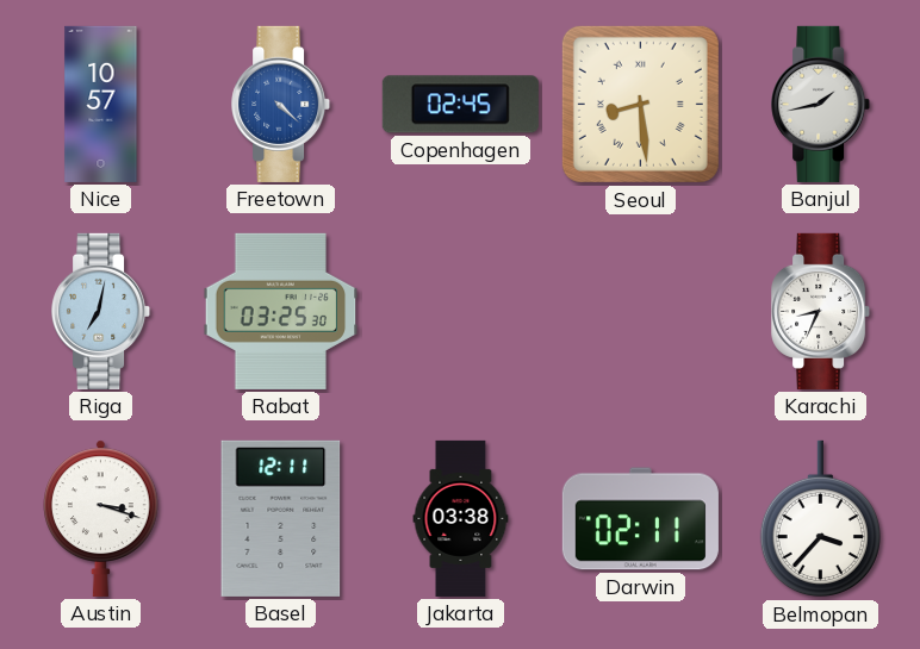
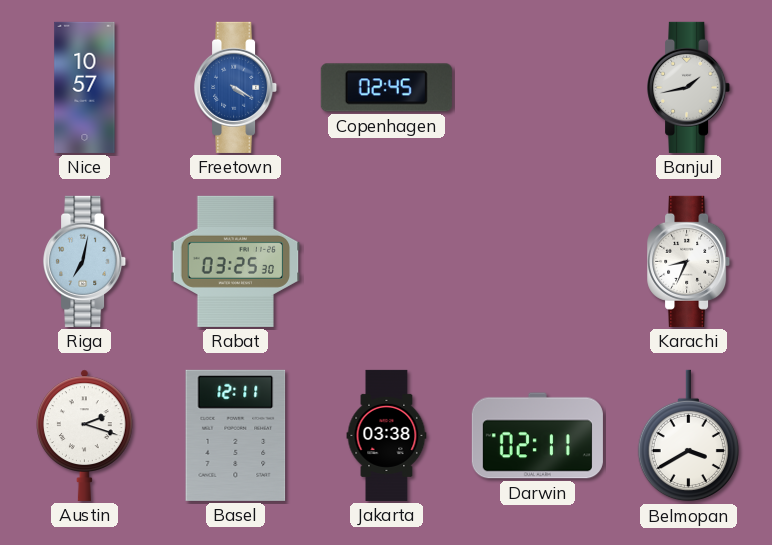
Freetown: 4:22 -> 4:20 (236, 87)
Seoul: 8:29 -> none (640, 104)
Austin: 3:18 -> 2:18 (85, 435)
Belmopan: 3:37 -> 3:40 (688, 436)
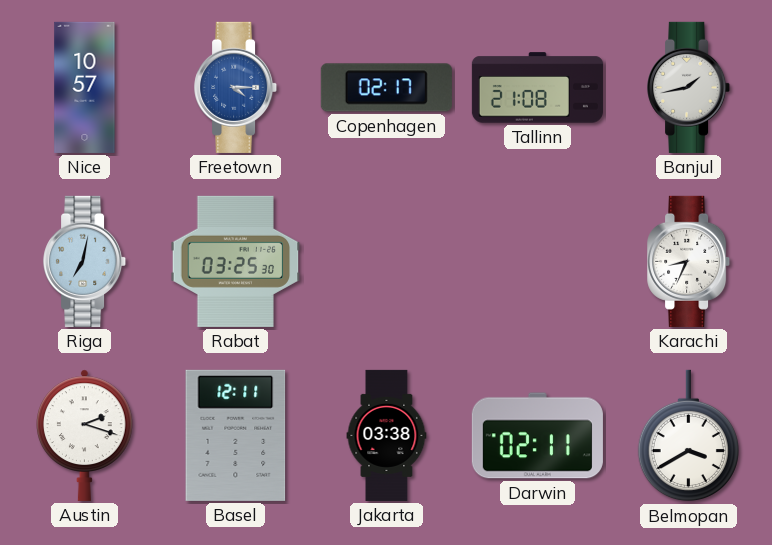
Freetown: 4:20 -> 4:15 (236, 87)
Copenhagen: 02:45 -> 02:17 (386, 88)
Tallinn: none -> 21:08 (537, 88)
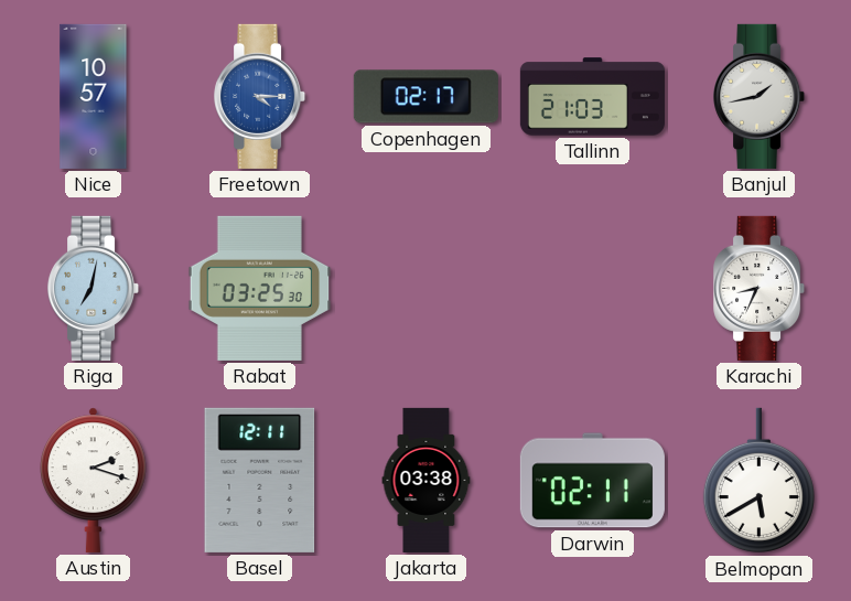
Tallinn: 21:08 -> 21:03 (592, 97)
Belmopan: 3:40 -> 5:40 (758, 481)
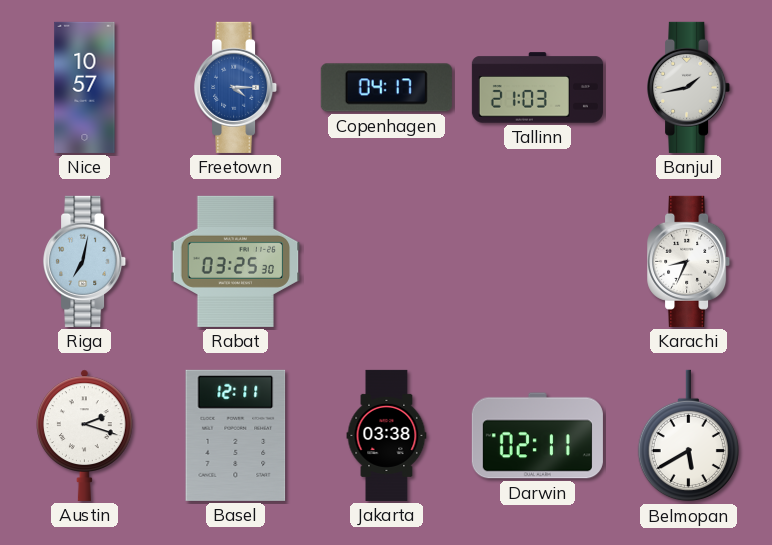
Copenhagen: 02:17 -> 04:17 (386, 88)
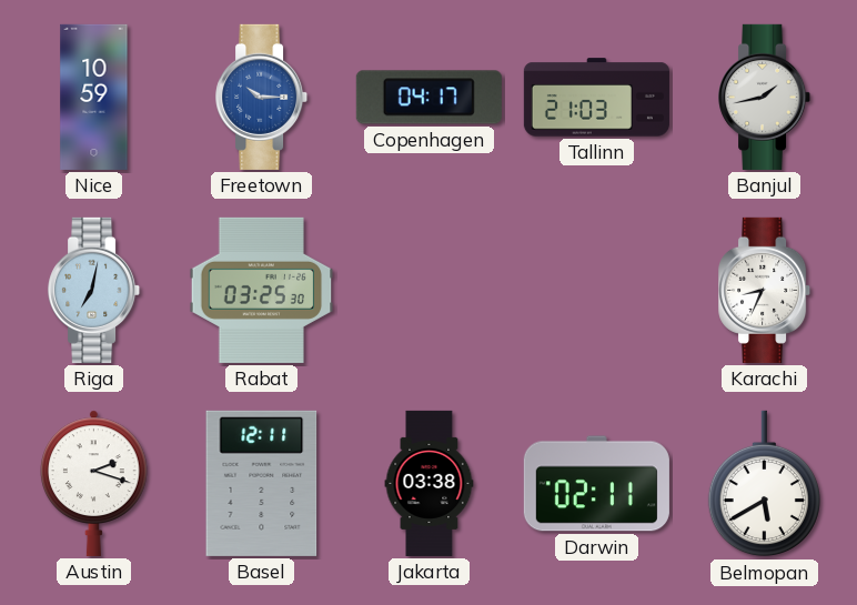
Nice: 10:57 -> 10:59 (94, 97)
Freetown: 4:15 -> 10:15 (262, 97)
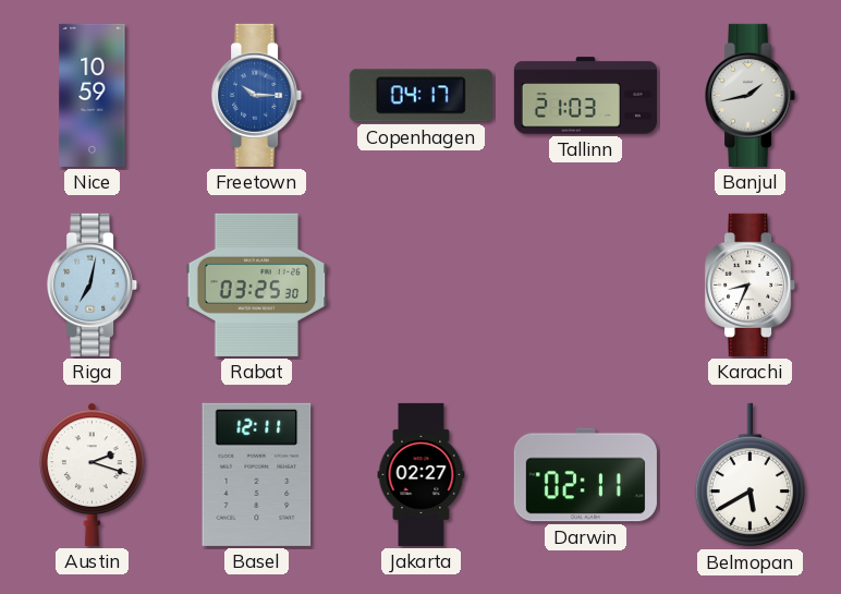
Jakarta: 03:38 -> 02:27 (422, 474)
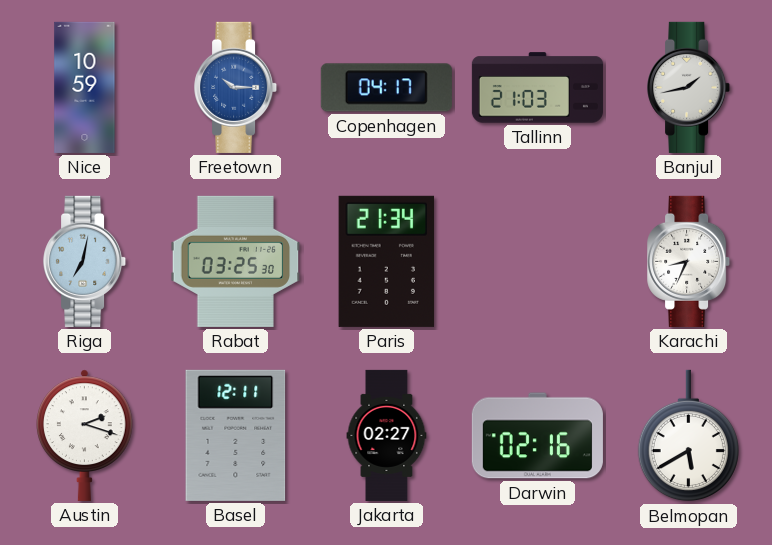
Paris: none -> 21:34 (387, 261)
Darwin: 02:11 -> 02:16 (537, 436)
